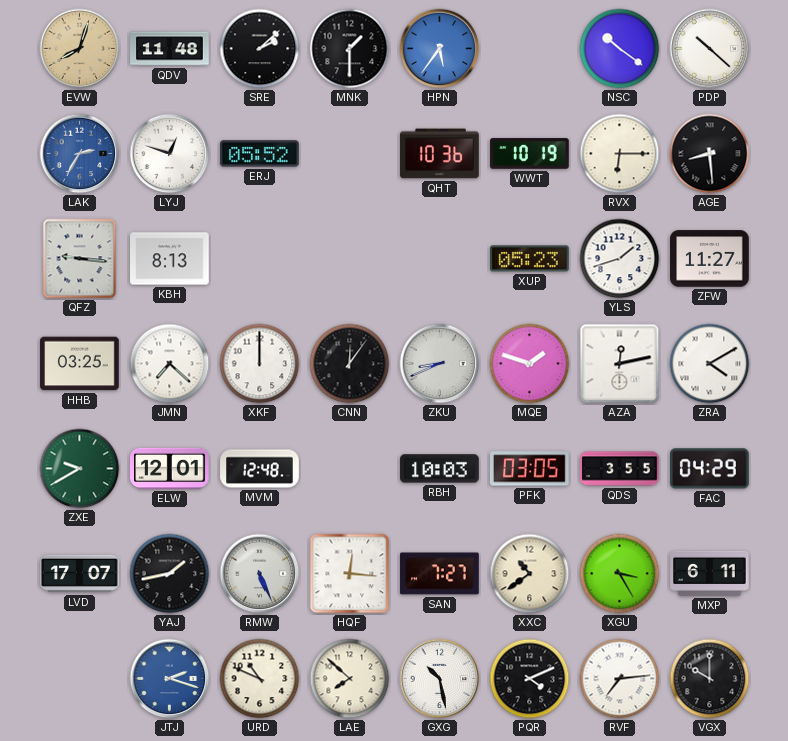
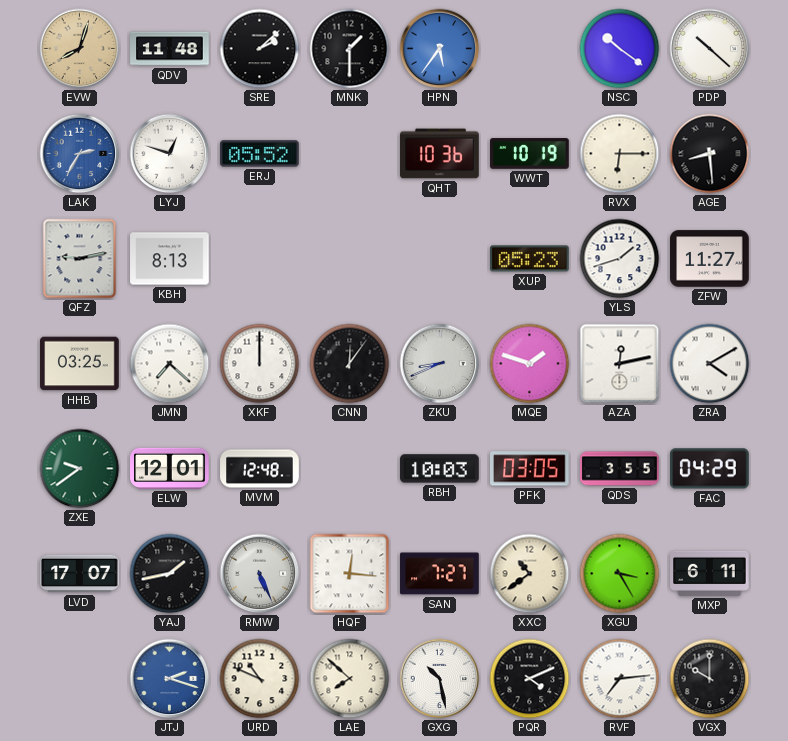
QFZ: 9:16 -> 9:13 (80, 259)
ZXE: 9:40 -> 9:39 (80, 469)
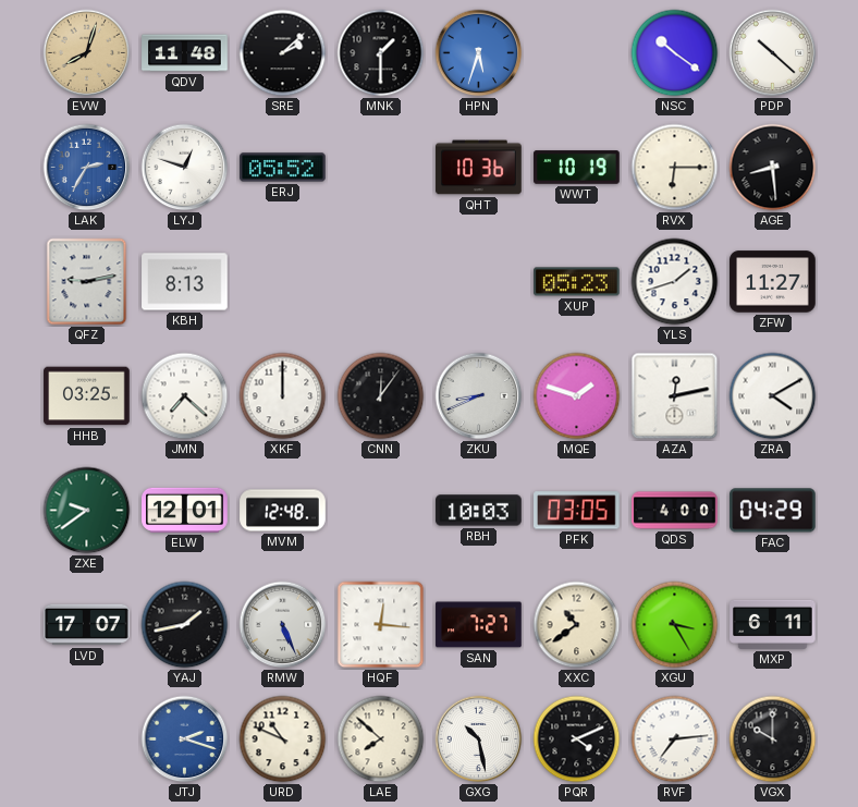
HPN: 5:36 -> 5:33 (479, 53)
QDS: 3:55 -> 4:00 (675, 511)
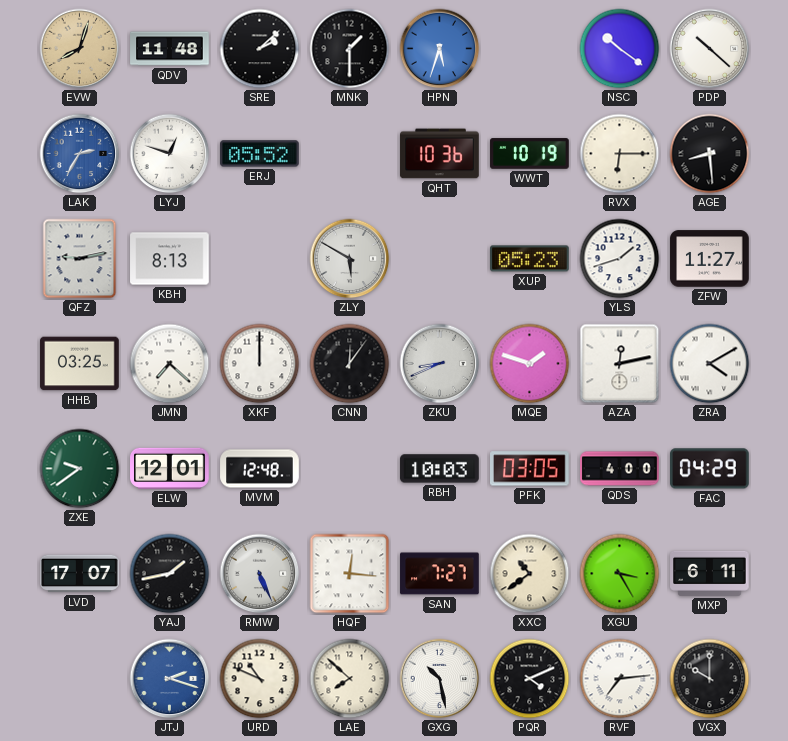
ZLY: none -> 5:50 (350, 259)
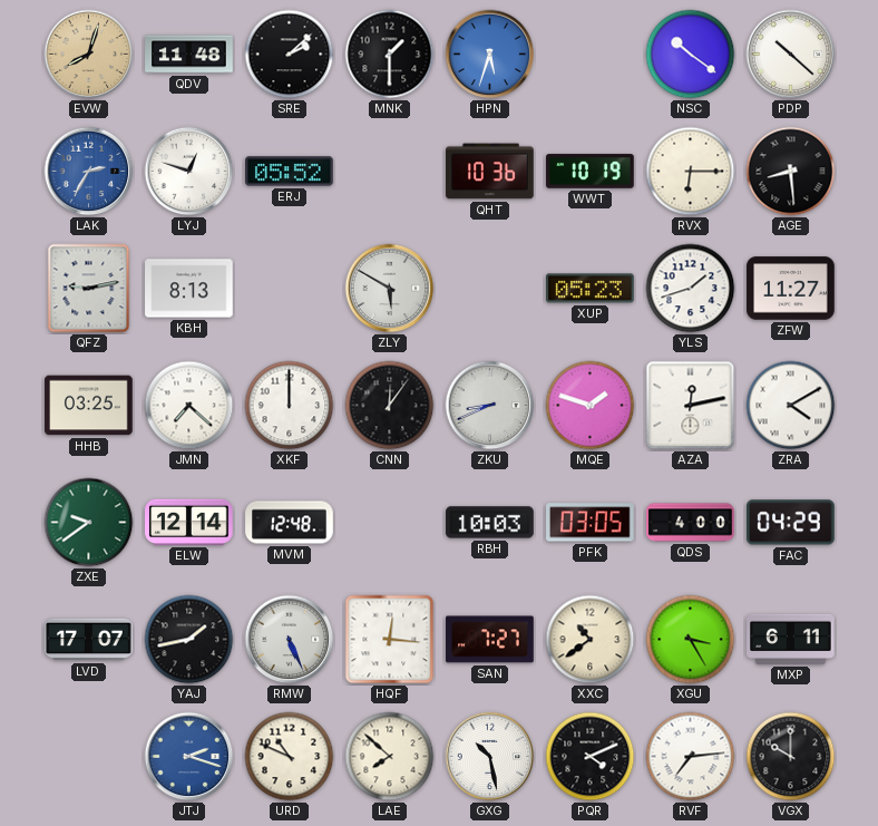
ELW: 12:01 -> 12:14 (189, 522)
